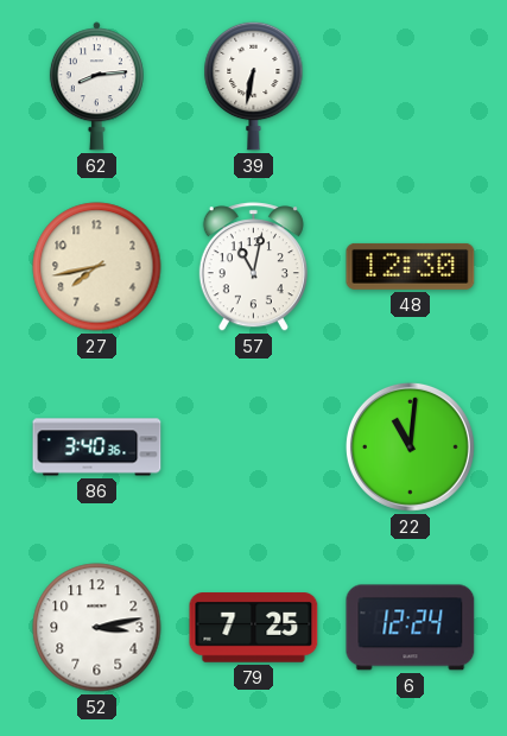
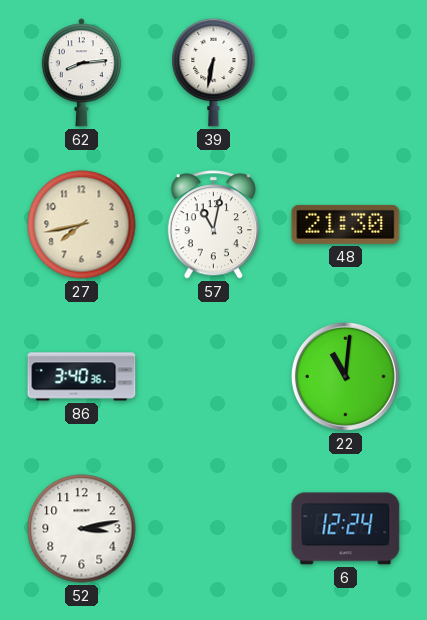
48: 12:30 -> 21:30 (346, 224)
79: 7:25 -> none (254, 628)
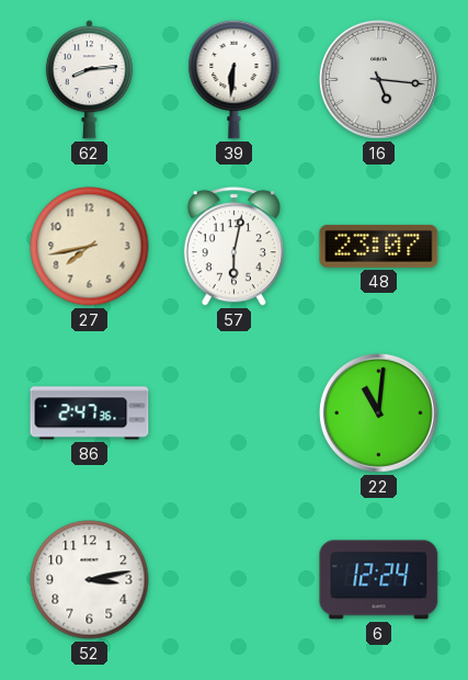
39: 6:32 -> 6:31 (235, 79)
16: none -> 5:16 (378, 79)
57: 11:02 -> 6:02 (233, 247)
48: 21:30 -> 23:07 (379, 246)
86: 3:40 -> 2:47 (90, 413)
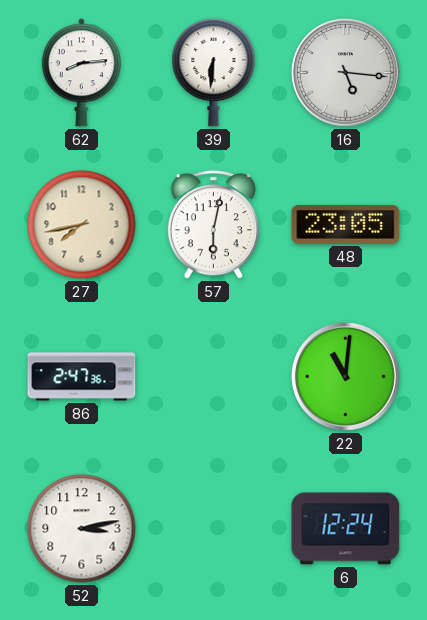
48: 23:07 -> 23:05 (346, 224)
